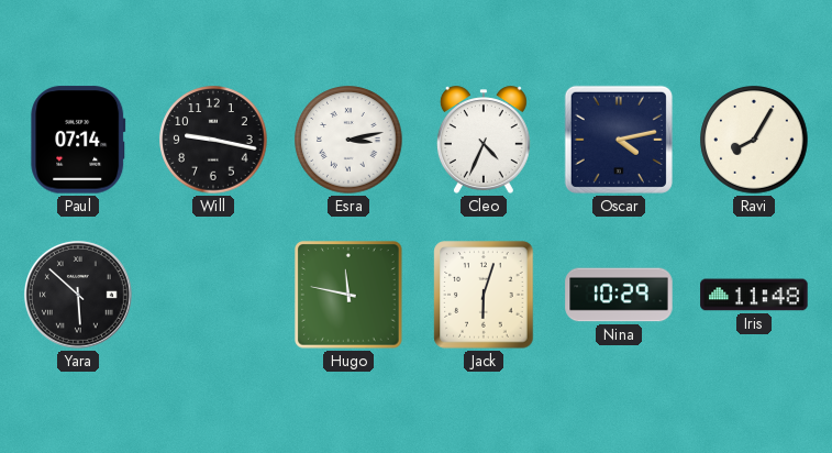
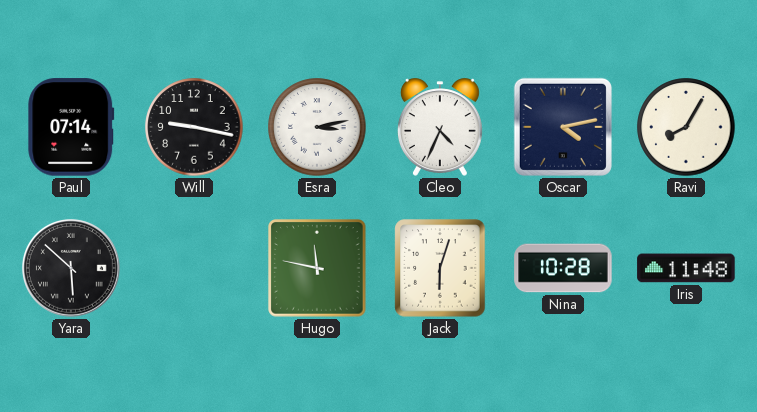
Nina: 10:29 -> 10:28 (563, 268)
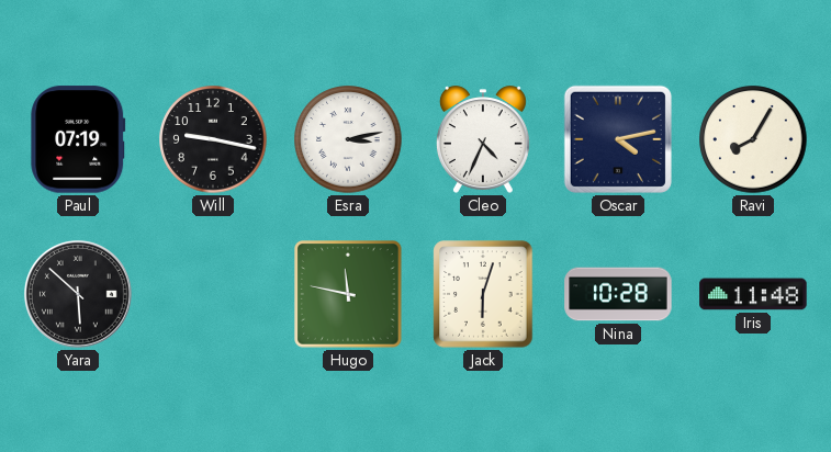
Paul: 07:14 -> 07:19 (78, 139)
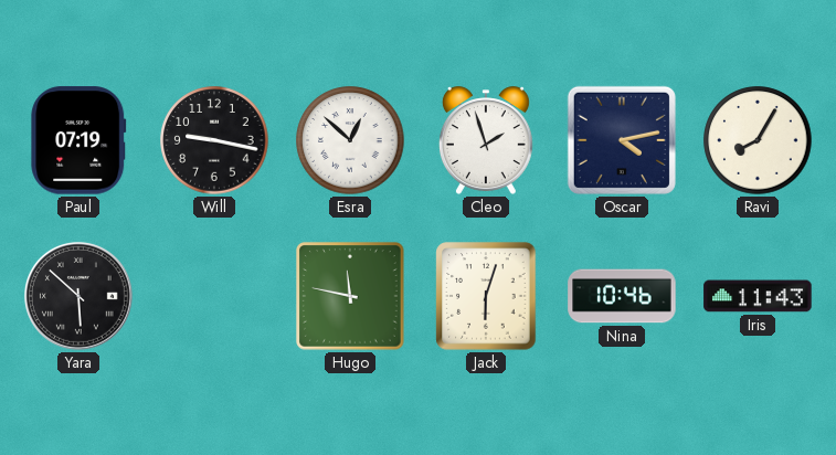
Esra: 3:13 -> 12:52 (350, 140)
Cleo: 4:34 -> 1:57 (486, 140)
Nina: 10:28 -> 10:46 (622, 296)
Iris: 11:48 -> 11:43 (758, 296)
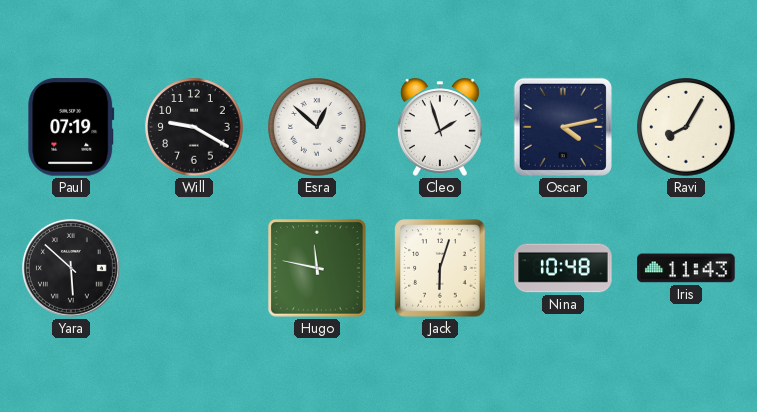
Will: 9:17 -> 9:20 (194, 127)
Nina: 10:46 -> 10:48 (563, 268)
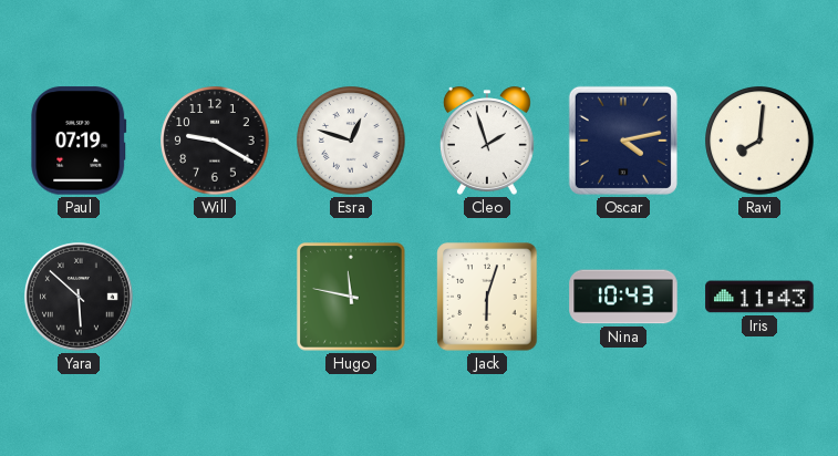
Esra: 12:52 -> 12:48 (351, 141)
Ravi: 8:05 -> 8:01 (759, 141)
Nina: 10:48 -> 10:43 (623, 297)
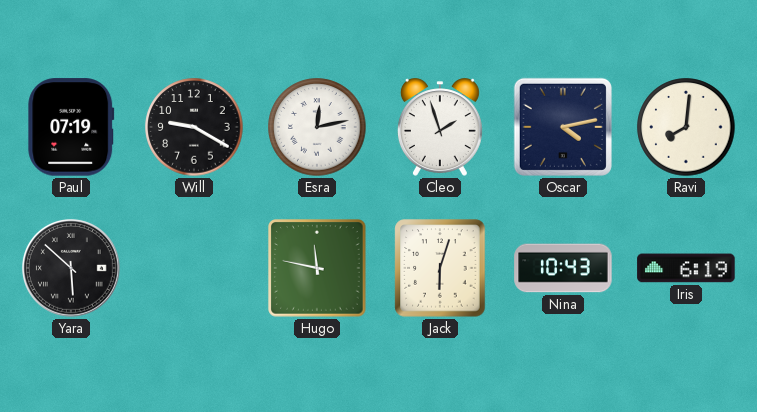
Esra: 12:48 -> 12:13 (317, 127)
Iris: 11:43 -> 6:19 (686, 268)
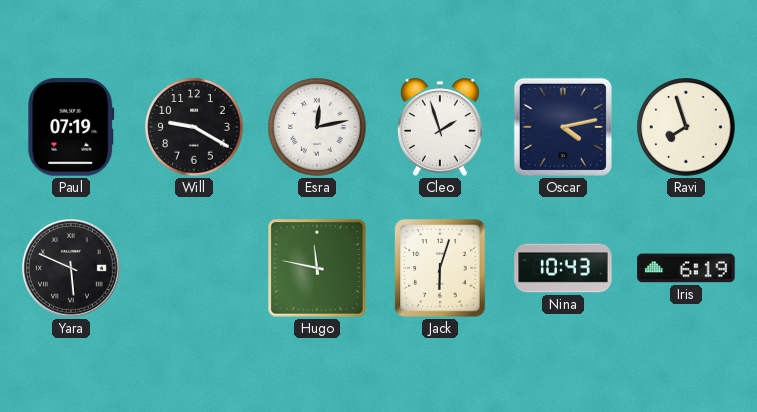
Ravi: 8:01 -> 7:57 (686, 127)
Yara: 5:52 -> 5:49 (71, 268)
